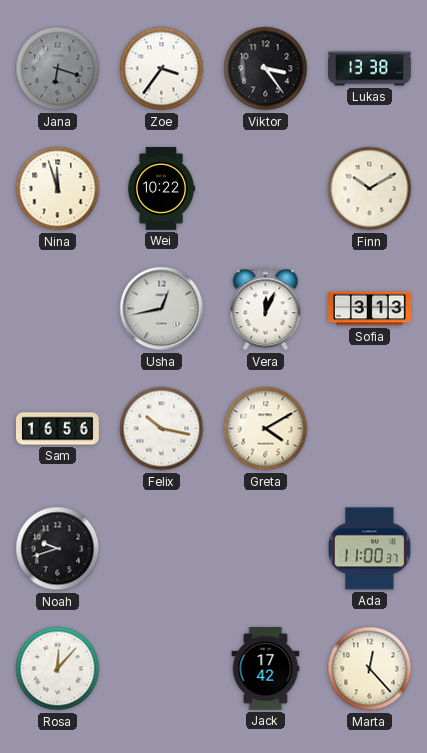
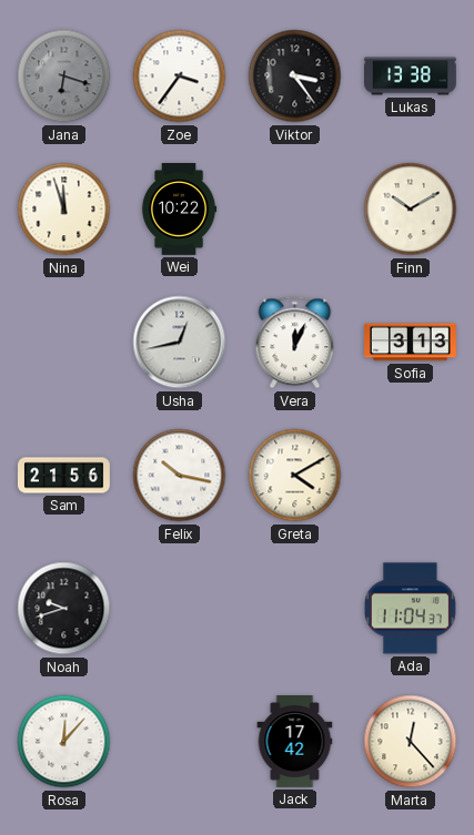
Sam: 16:56 -> 21:56 (64, 476)
Ada: 11:00 -> 11:04 (411, 609)
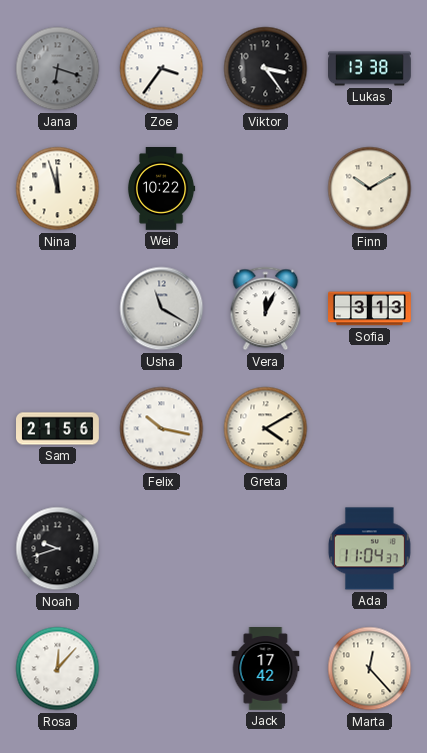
Usha: 12:43 -> 11:20 (162, 309)
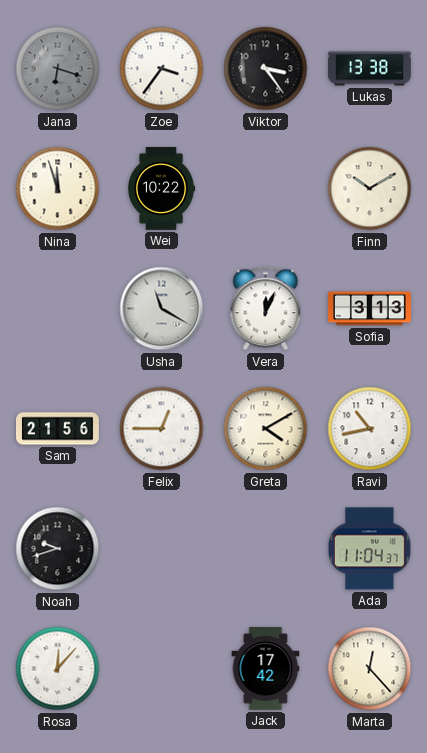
Felix: 10:17 -> 12:45 (162, 429)
Ravi: none -> 10:43 (370, 429)
